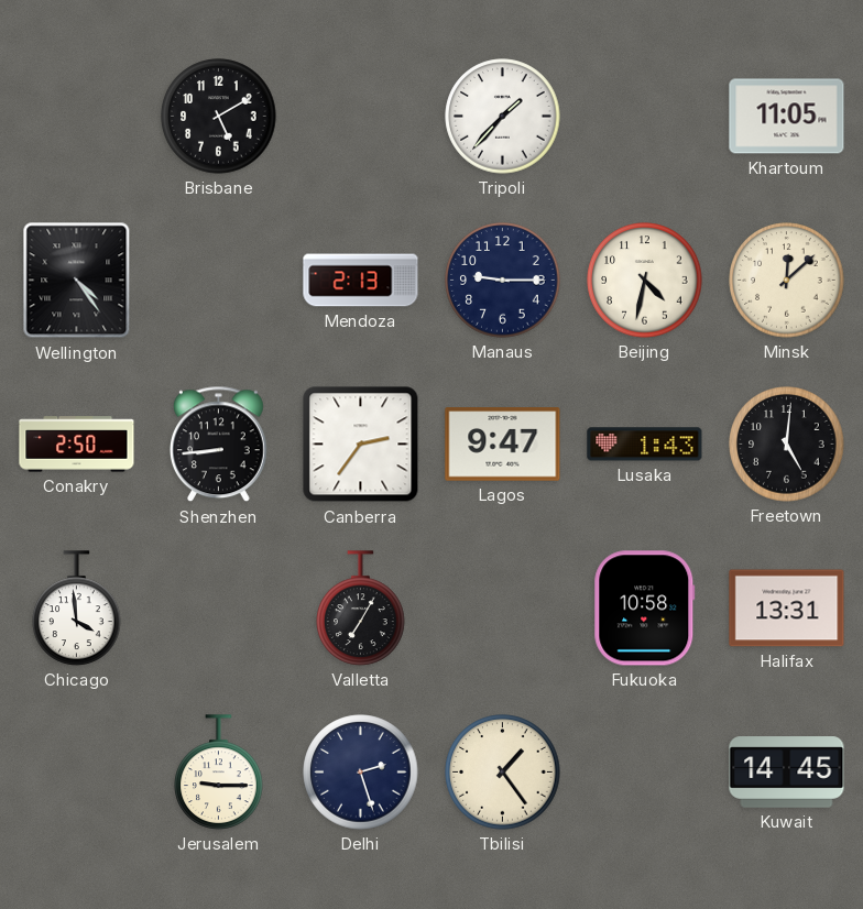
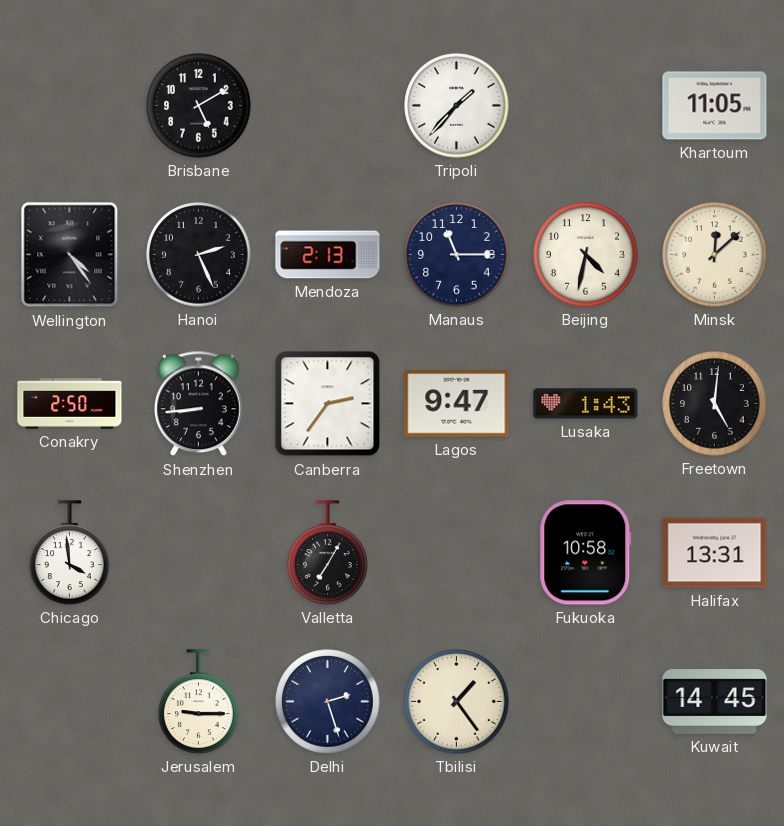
Hanoi: none -> 2:26 (199, 255)
Manaus: 9:15 -> 11:15 (457, 255)
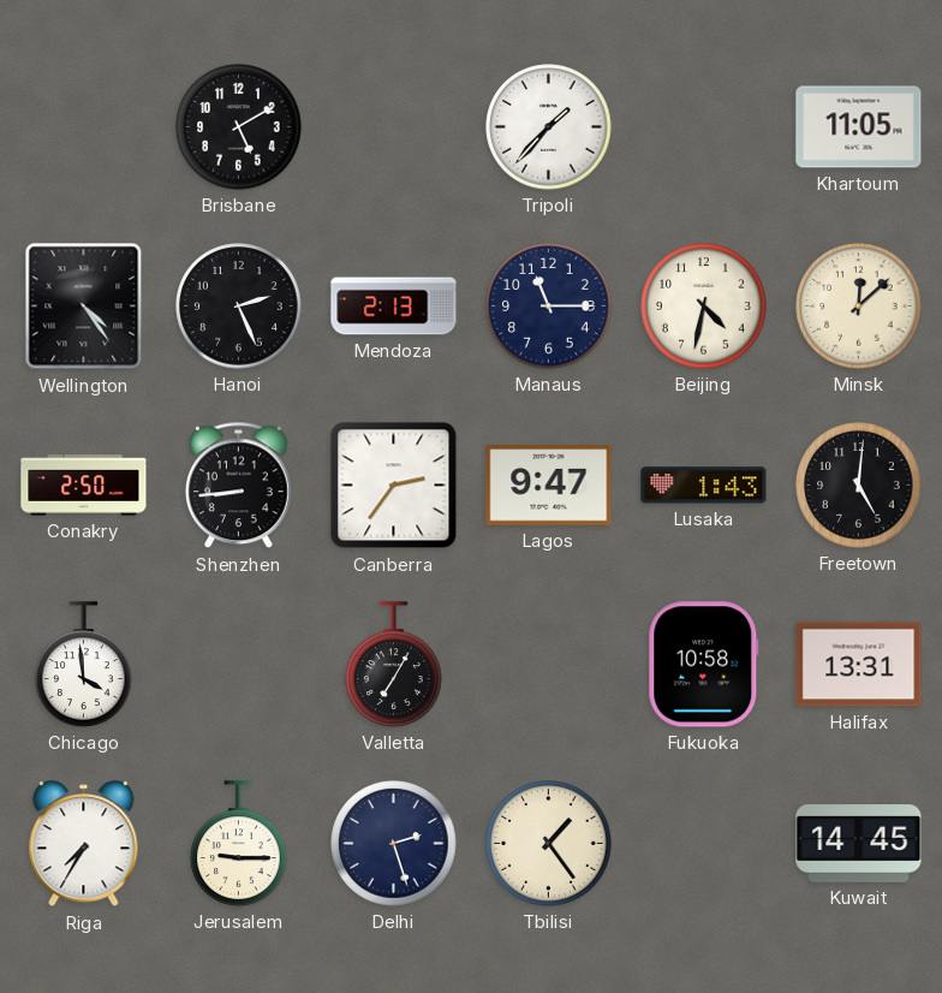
Riga: none -> 7:35 (84, 844)
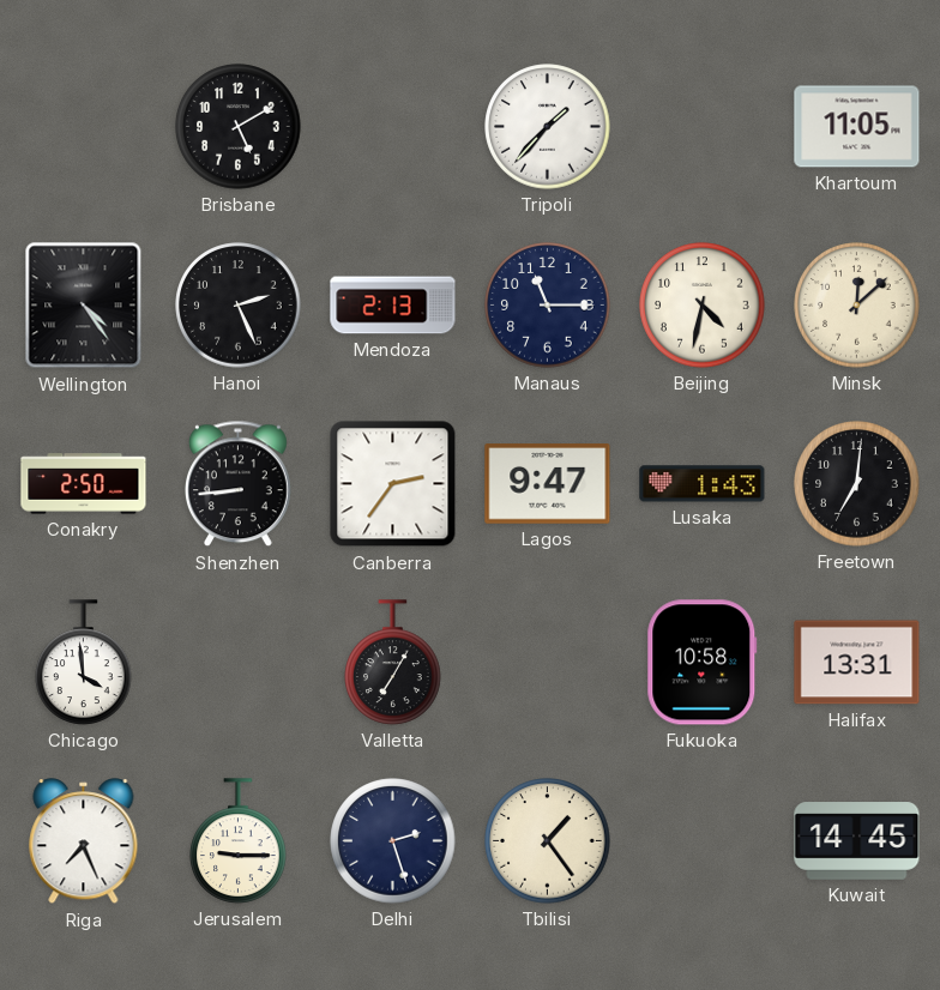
Freetown: 5:01 -> 7:01 (857, 484)
Riga: 7:35 -> 7:26 (84, 841)
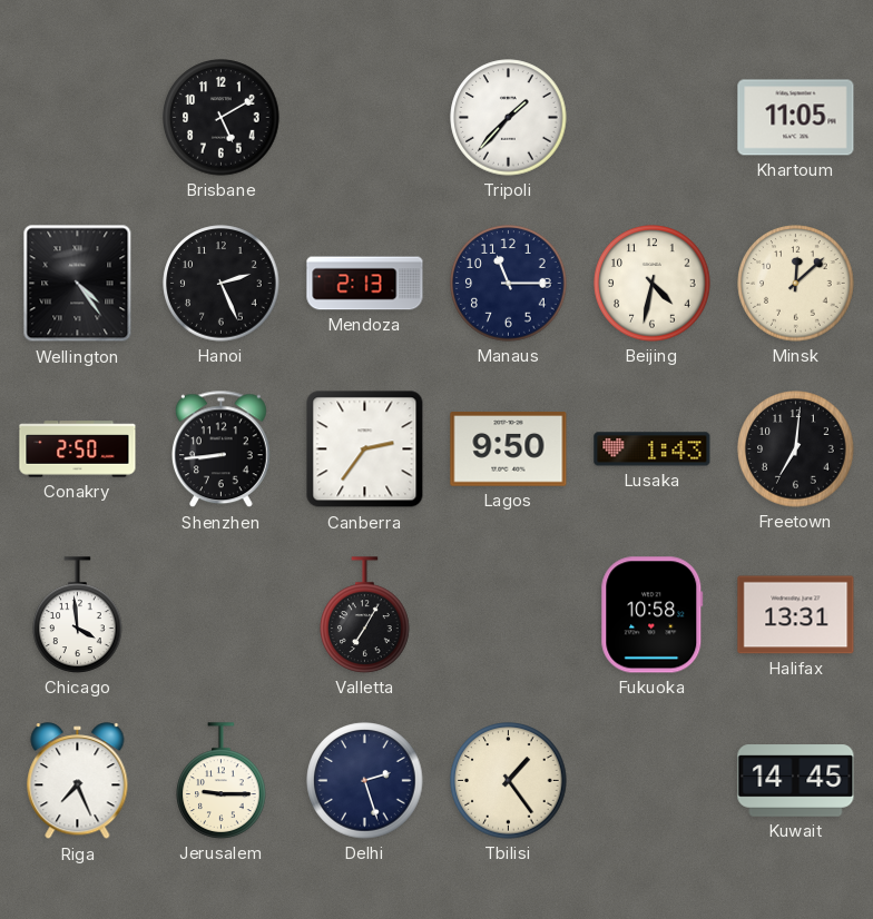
Lagos: 9:47 -> 9:50 (509, 449)
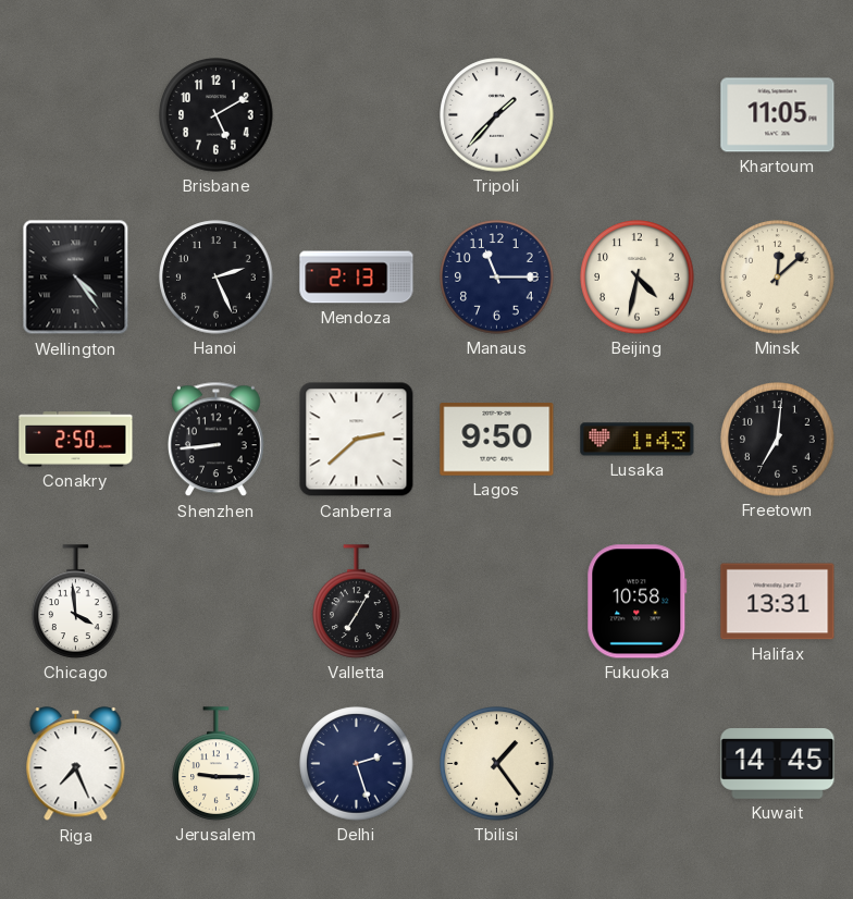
Canberra: 2:36 -> 2:38 (357, 440)
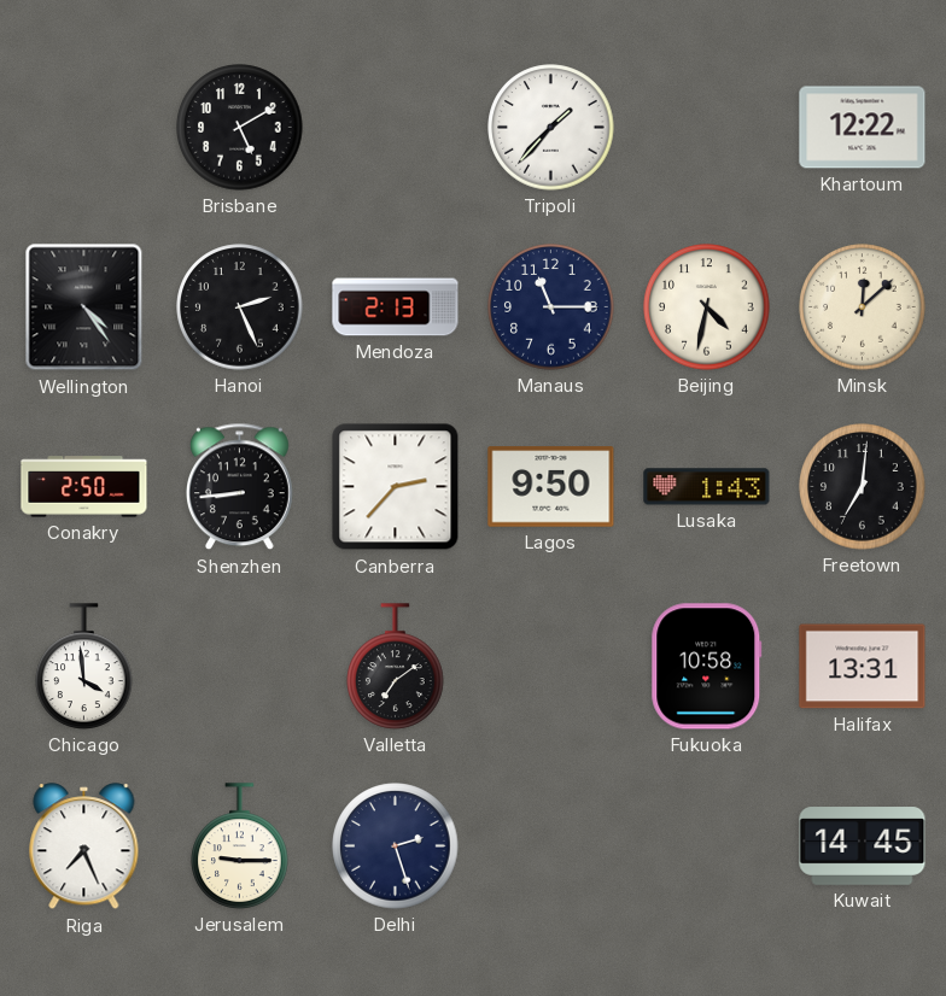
Khartoum: 11:05 -> 12:22 (863, 128)
Canberra: 2:38 -> 2:37 (396, 487)
Valletta: 7:05 -> 7:09 (396, 667)
Tbilisi: 1:24 -> none (497, 764)
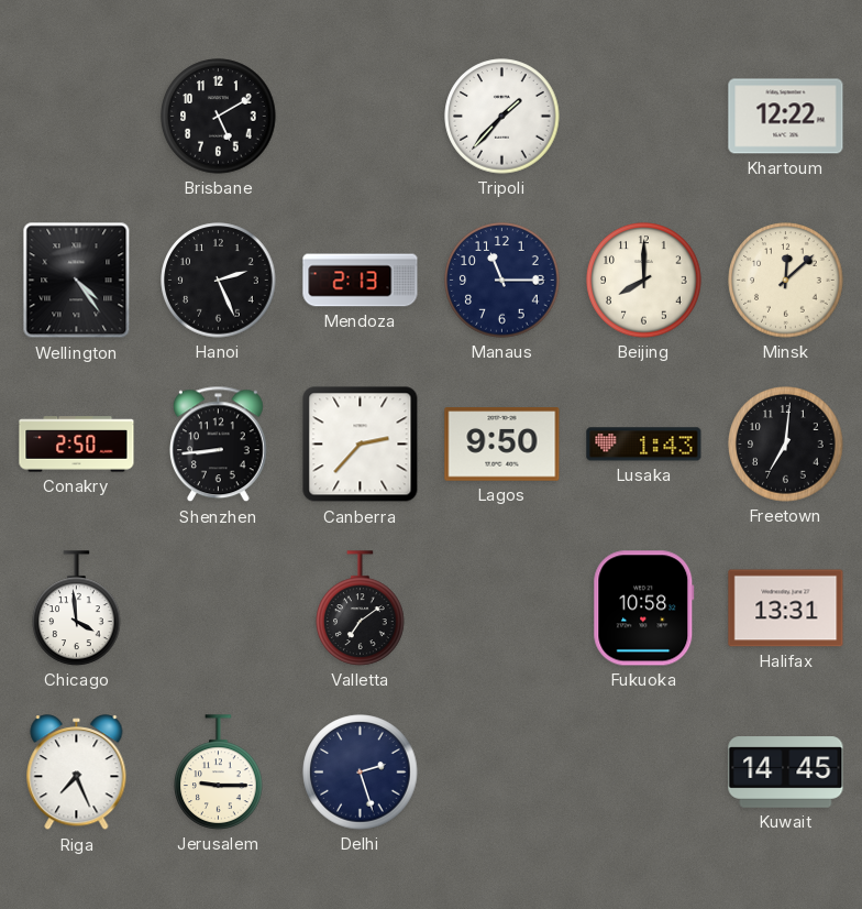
Beijing: 4:32 -> 8:00 (644, 281)
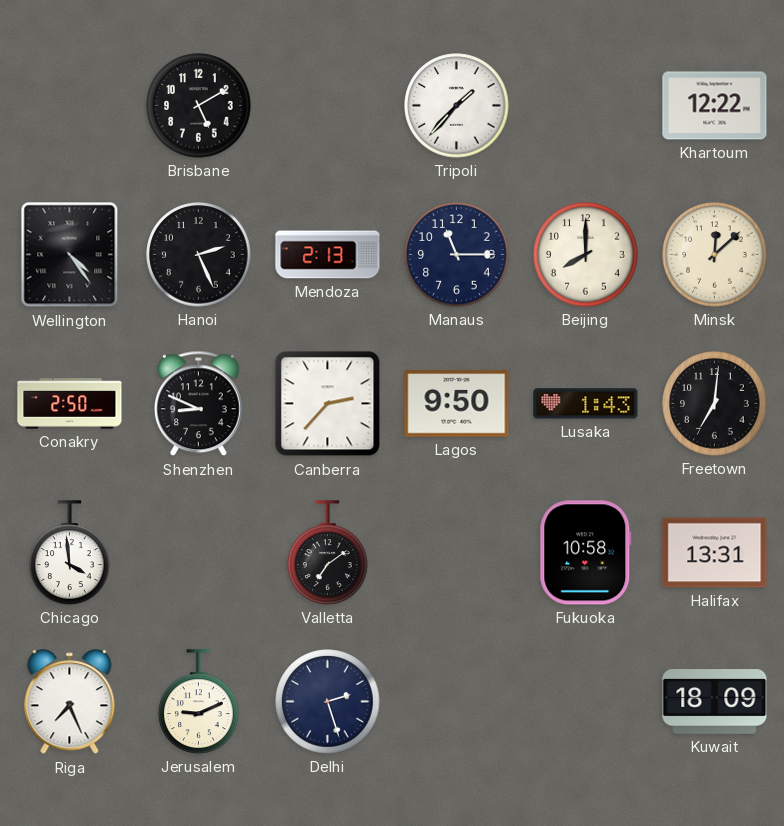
Shenzhen: 8:44 -> 8:49 (199, 404)
Jerusalem: 9:15 -> 9:11 (199, 702)
Kuwait: 14:45 -> 18:09 (715, 702)
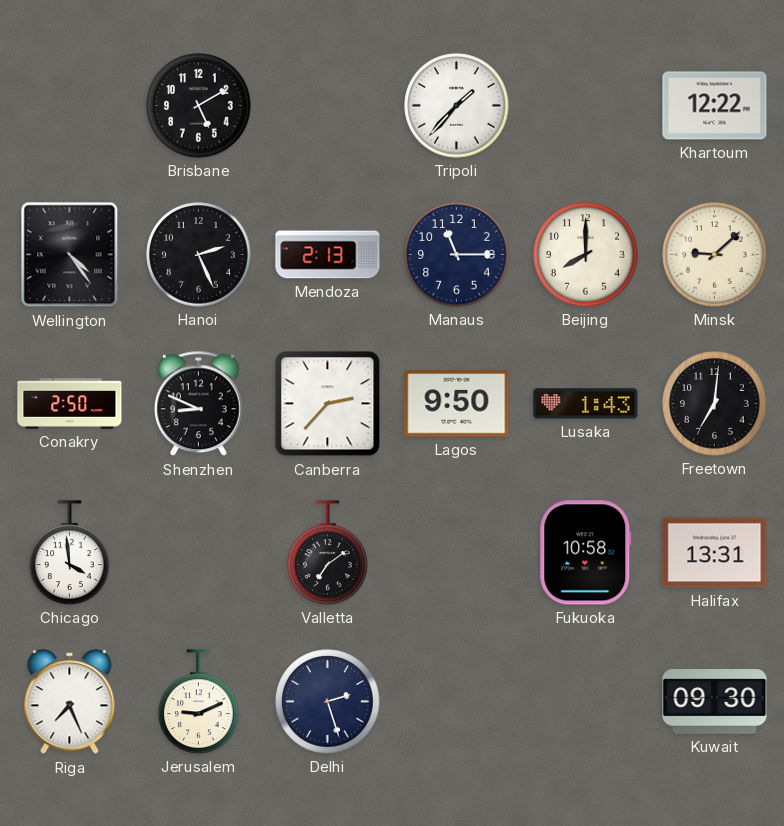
Minsk: 12:08 -> 9:08 (715, 255)
Kuwait: 18:09 -> 09:30 (715, 702)
